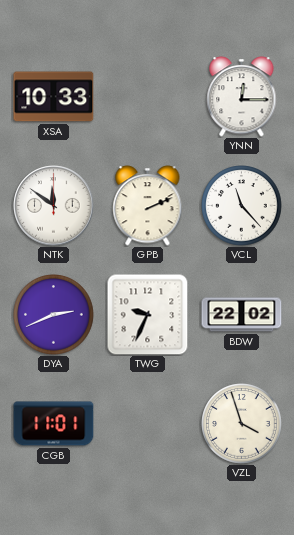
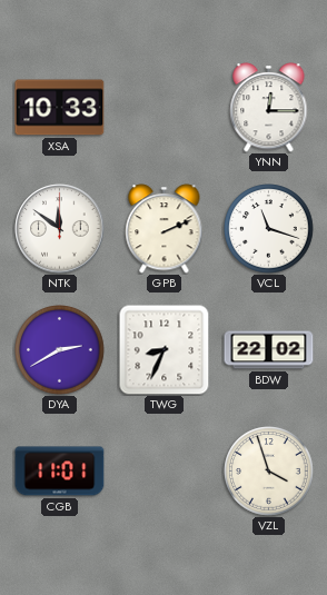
VCL: 11:23 -> 11:18 (269, 229)
DYA: 2:41 -> 2:40 (60, 350)
TWG: 9:34 -> 8:34 (165, 350)
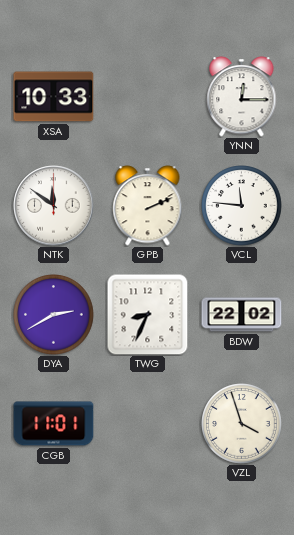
VCL: 11:18 -> 11:46 (242, 206)
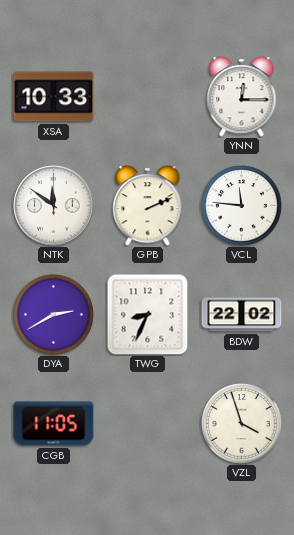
CGB: 11:01 -> 11:05 (54, 424)
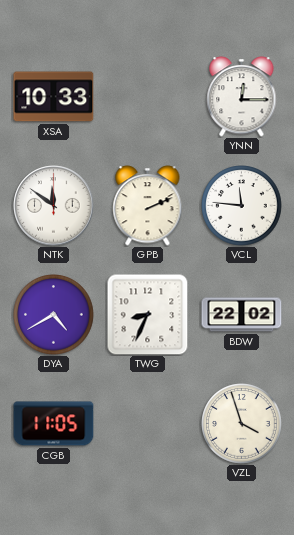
DYA: 2:40 -> 4:40 (54, 315)
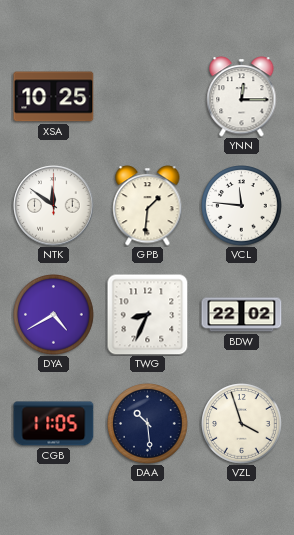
XSA: 10:33 -> 10:25 (54, 97)
GPB: 2:11 -> 1:31 (148, 206)
DAA: none -> 10:29 (148, 424)
